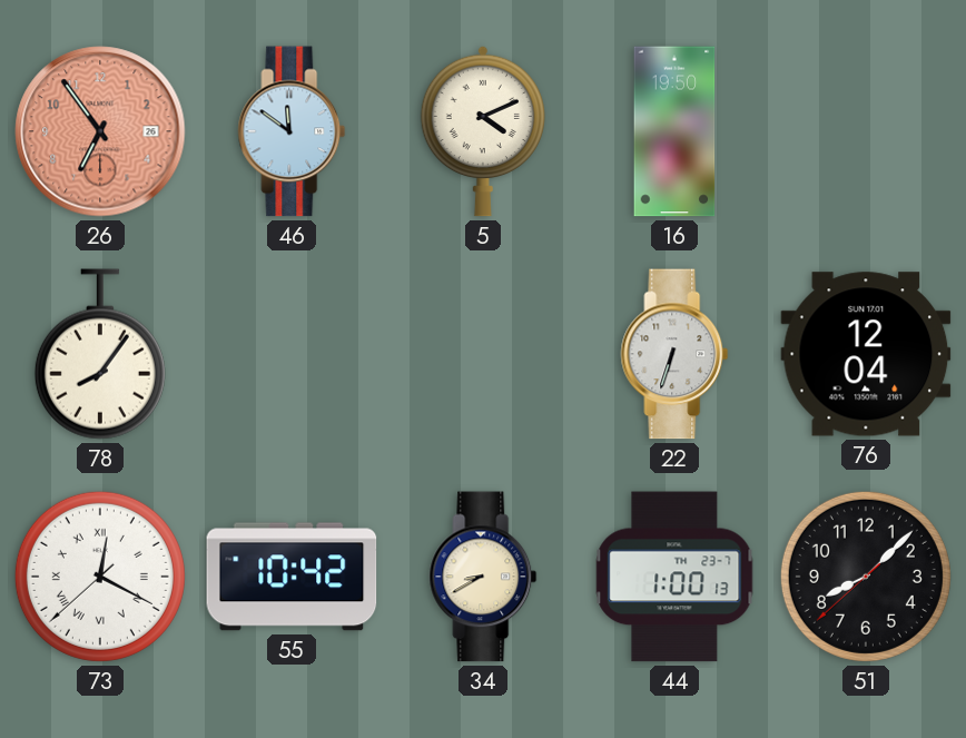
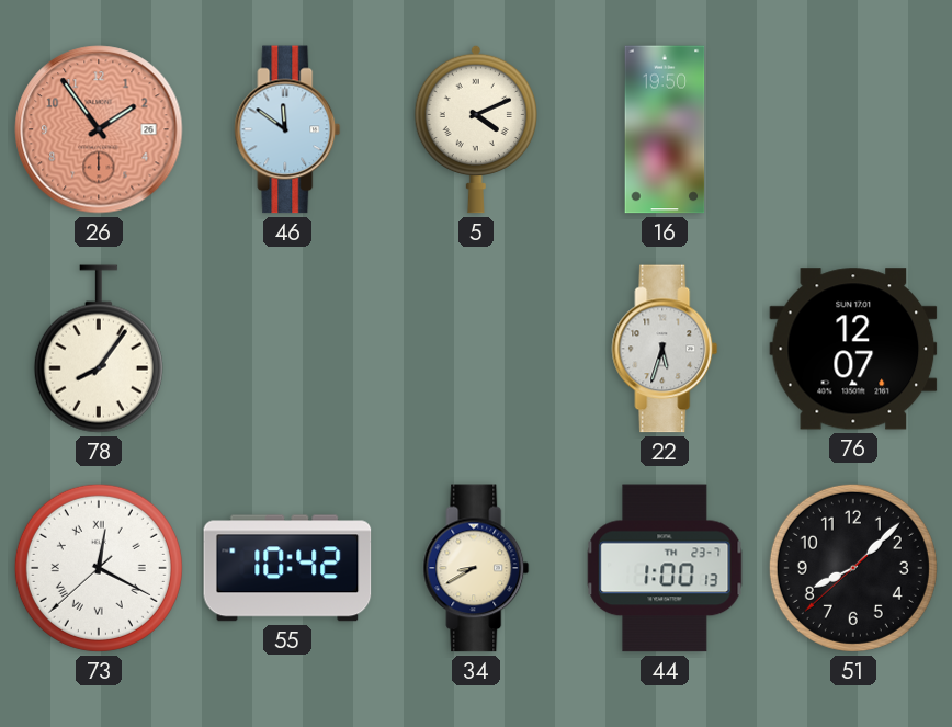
26: 6:54 -> 1:54 (99, 129)
22: 6:33 -> 5:33 (665, 349)
76: 12:04 -> 12:07 (853, 349)
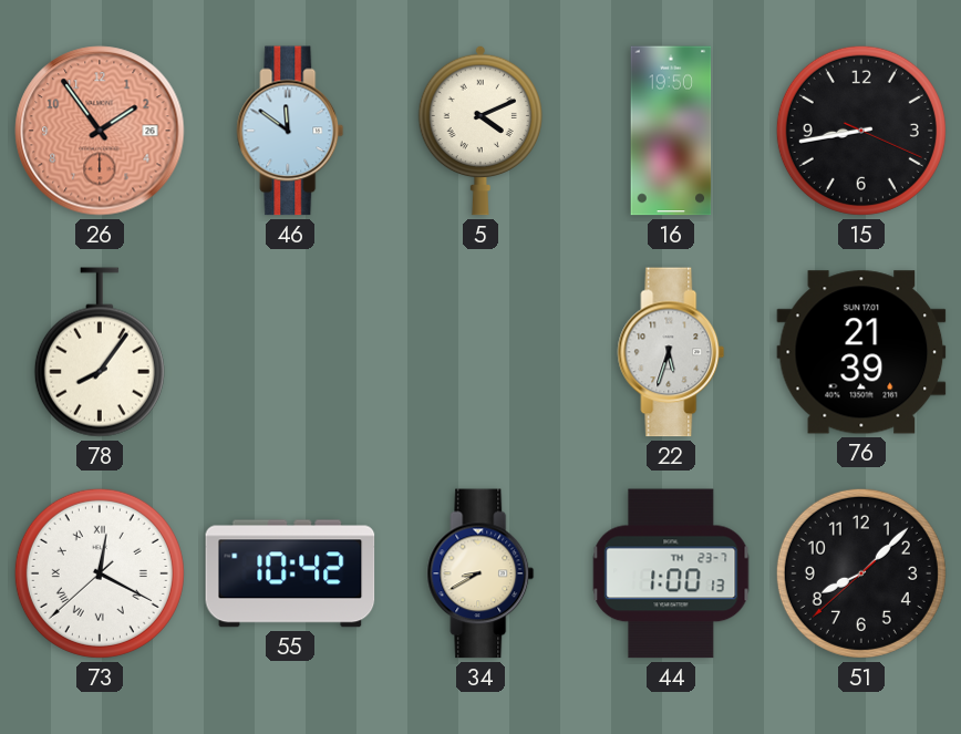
15: none -> 8:43 (861, 131)
76: 12:07 -> 21:39 (861, 352)
